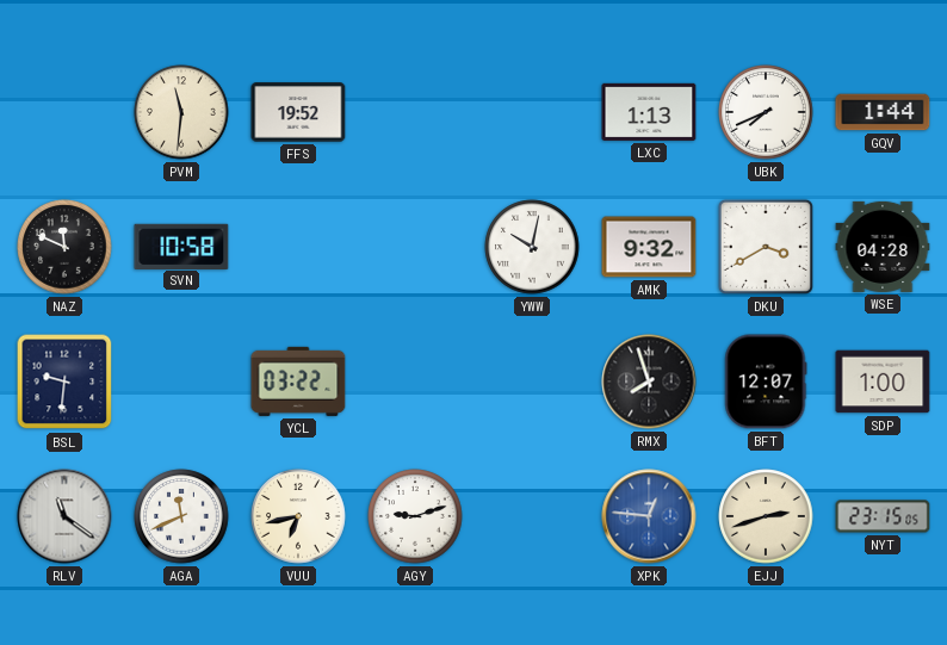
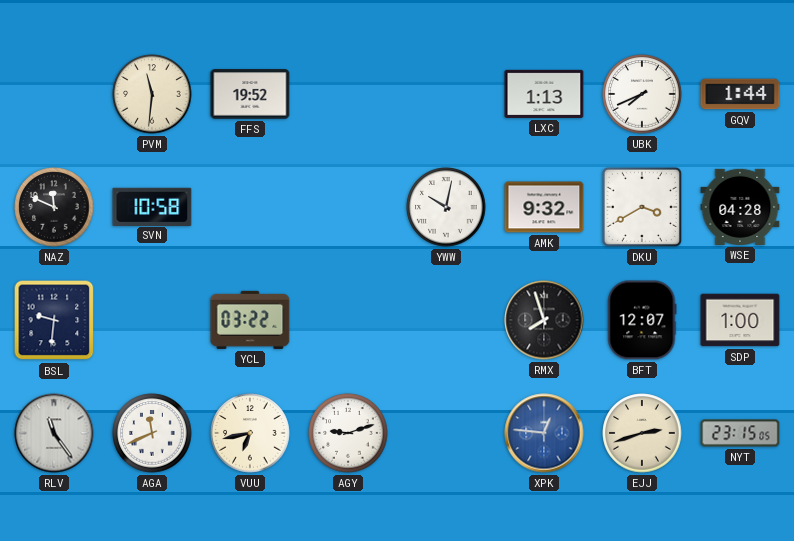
RLV: 11:21 -> 11:24 (54, 433)
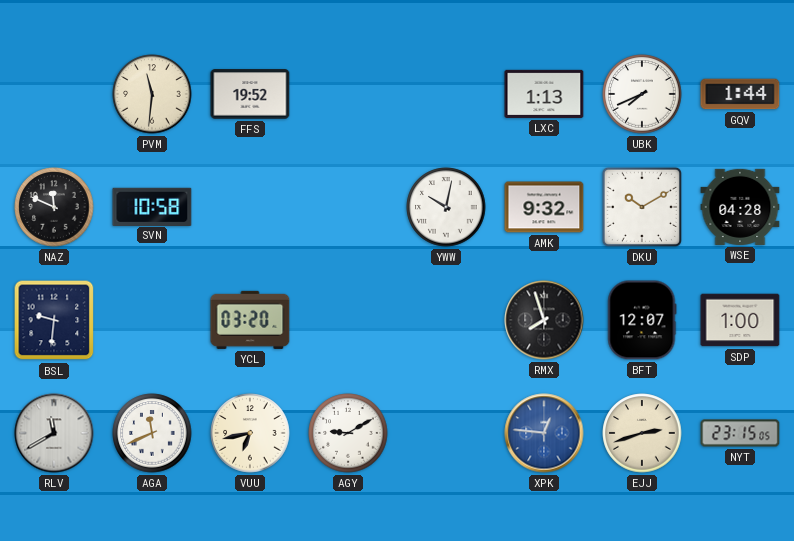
DKU: 3:40 -> 10:10 (642, 207)
YCL: 03:22 -> 03:20 (250, 320)
RLV: 11:24 -> 11:40 (54, 433)
AGY: 9:12 -> 9:10 (348, 433)
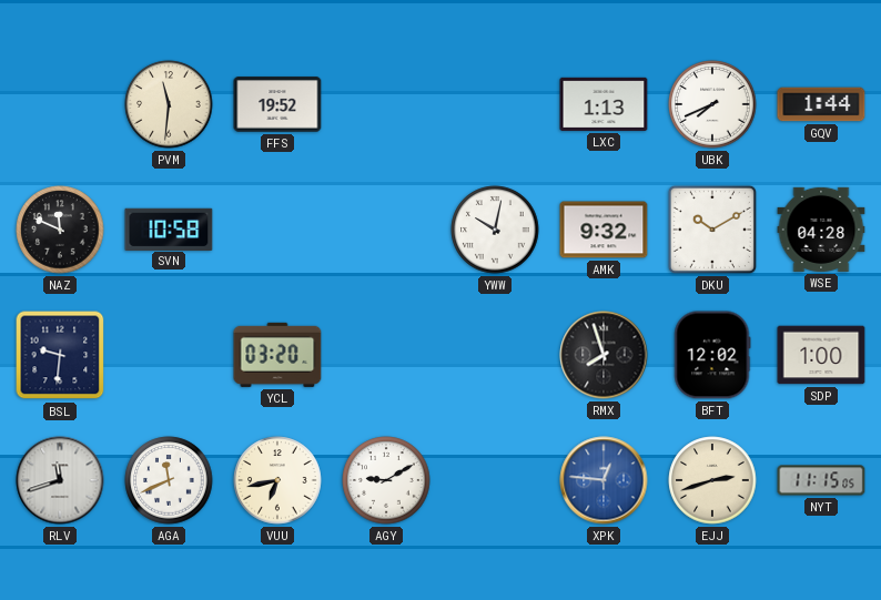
BFT: 12:07 -> 12:02 (712, 355)
RLV: 11:40 -> 11:42 (60, 480)
NYT: 23:15 -> 11:15 (821, 480)
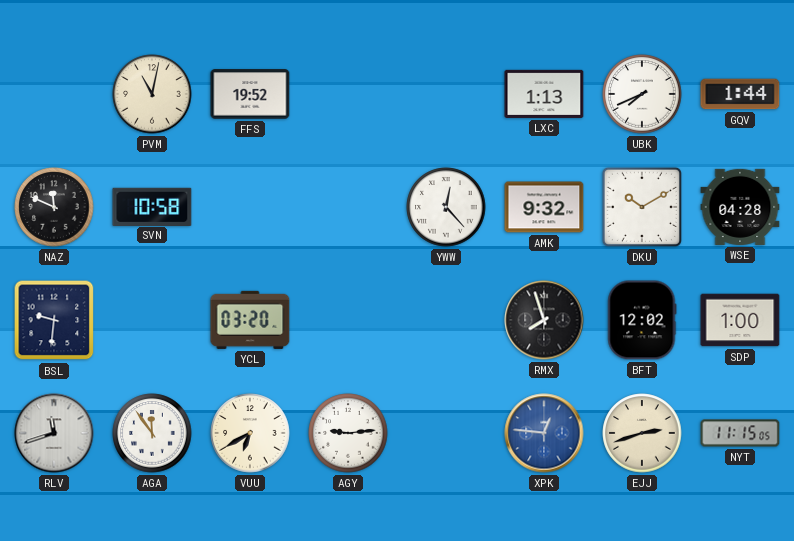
PVM: 11:31 -> 11:02 (152, 94)
YWW: 10:02 -> 12:23 (446, 207)
AGA: 11:41 -> 11:54 (152, 433)
VUU: 6:43 -> 6:40 (250, 433)
AGY: 9:10 -> 9:14 (348, 433)
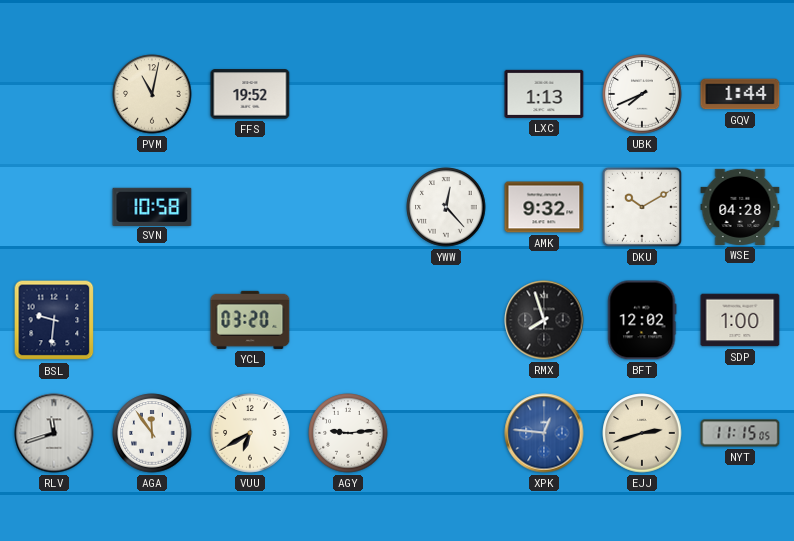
NAZ: 11:49 -> none (54, 207)
